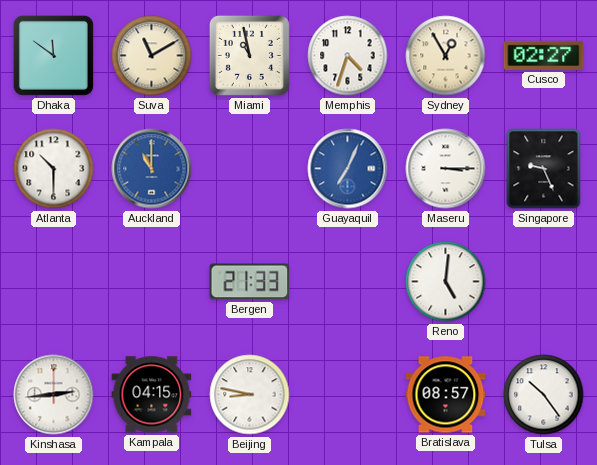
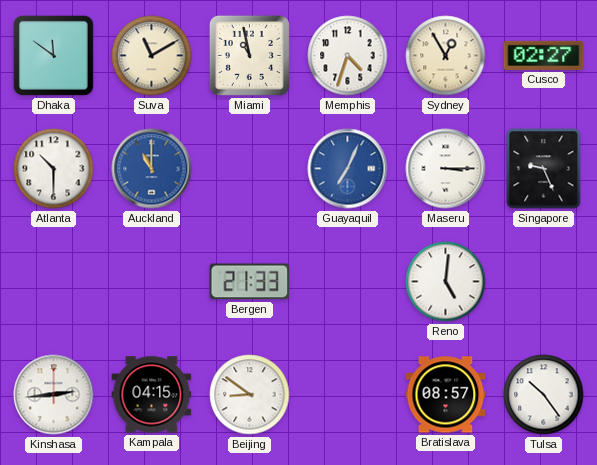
Beijing: 8:47 -> 8:51 (250, 395)
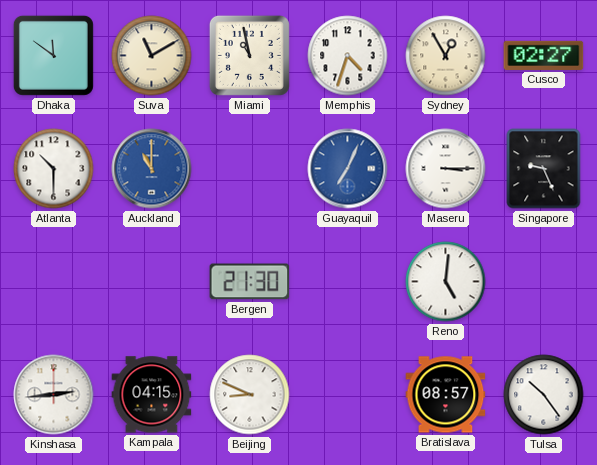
Bergen: 21:33 -> 21:30 (250, 282)
Beijing: 8:51 -> 8:49 (250, 395)
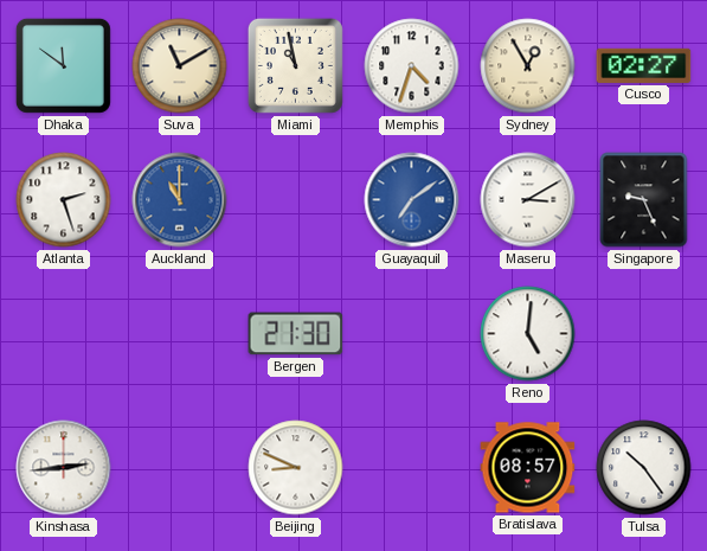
Atlanta: 10:30 -> 2:27 (64, 200)
Guayaquil: 7:04 -> 7:09 (412, 200)
Maseru: 3:15 -> 3:10 (528, 200)
Kampala: 04:15 -> none (152, 395)
